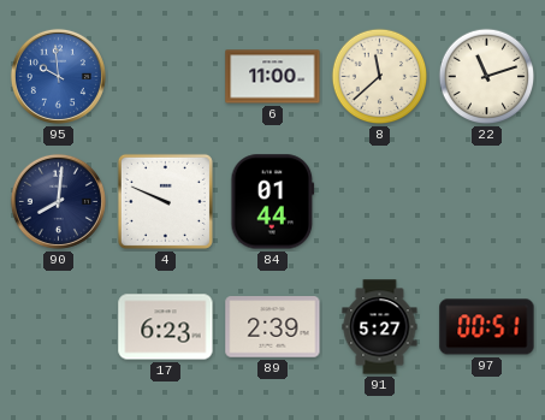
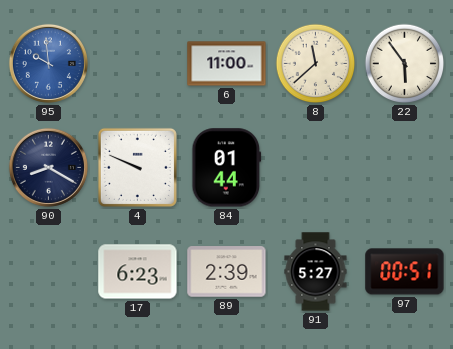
22: 11:12 -> 5:54 (405, 64)
90: 8:01 -> 8:20 (48, 167)
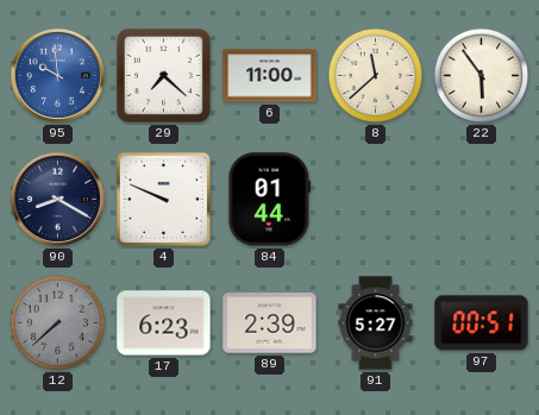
29: none -> 7:22 (163, 75)
12: none -> 7:38 (58, 323)
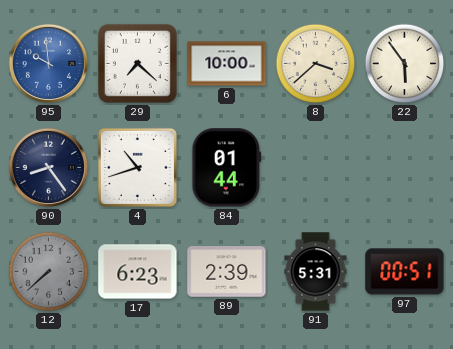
6: 11:00 -> 10:00 (227, 64)
8: 11:38 -> 3:38 (316, 64)
90: 8:20 -> 8:24 (48, 167)
4: 9:49 -> 10:42 (137, 167)
91: 5:27 -> 5:31 (316, 272)
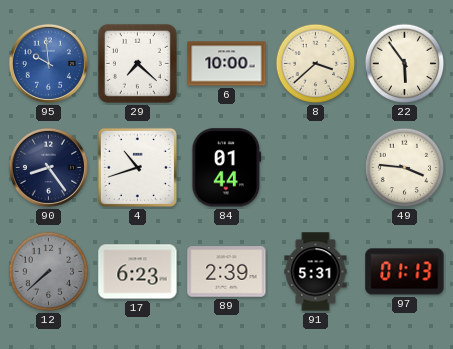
49: none -> 3:46 (405, 168)
97: 00:51 -> 01:13 (405, 272)
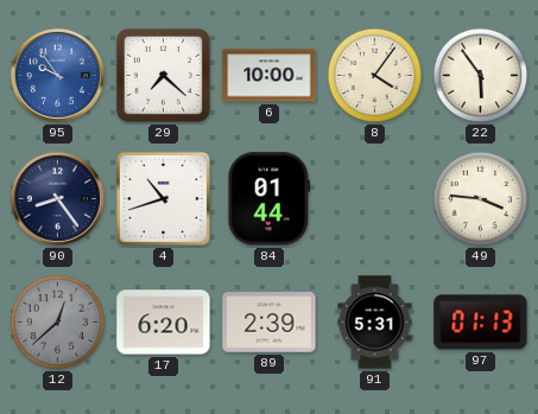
95: 9:59 -> 9:54 (57, 75)
8: 3:38 -> 4:06 (375, 76)
12: 7:38 -> 12:38 (58, 323)
17: 6:23 -> 6:20 (164, 323)
